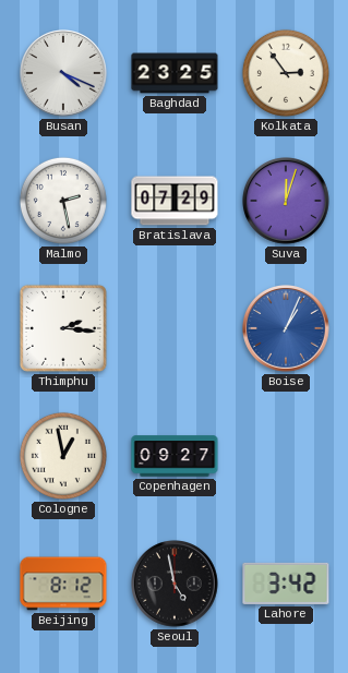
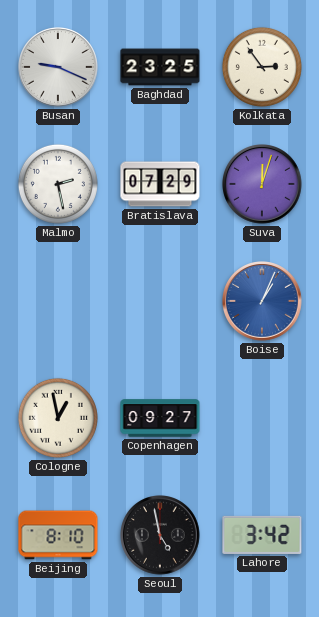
Busan: 4:19 -> 9:19 (59, 68)
Thimphu: 2:16 -> none (63, 328)
Beijing: 8:12 -> 8:10 (58, 535)
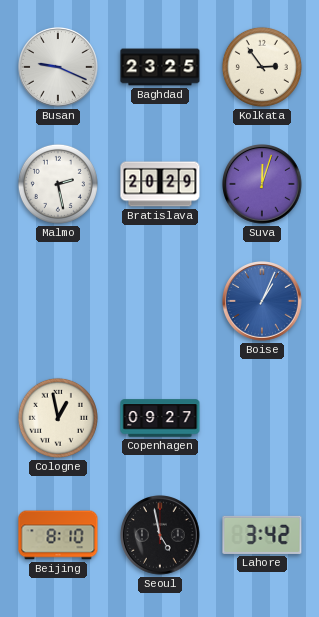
Bratislava: 07:29 -> 20:29 (160, 184)
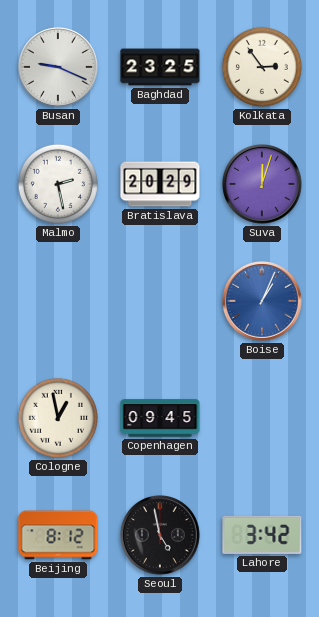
Copenhagen: 09:27 -> 09:45 (160, 418)
Beijing: 8:10 -> 8:12 (58, 535)
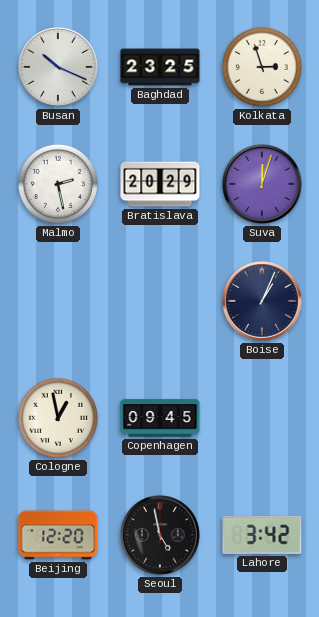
Busan: 9:19 -> 10:19 (59, 68)
Kolkata: 2:54 -> 2:57 (262, 67)
Boise dial: blue -> navy (263, 302)
Beijing: 8:12 -> 12:20 (58, 535)
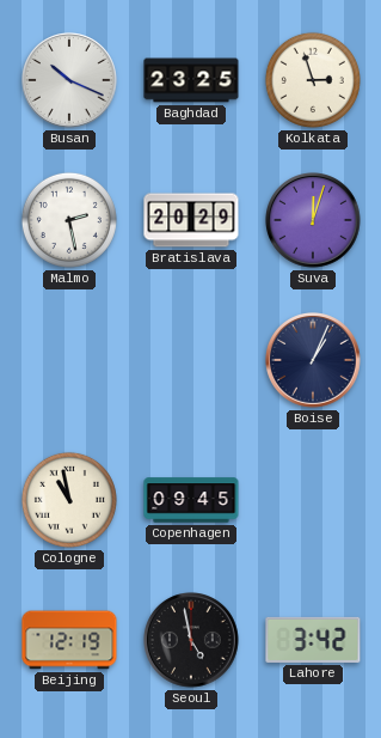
Cologne: 12:58 -> 10:58 (69, 500)
Beijing: 12:20 -> 12:19 (69, 640)
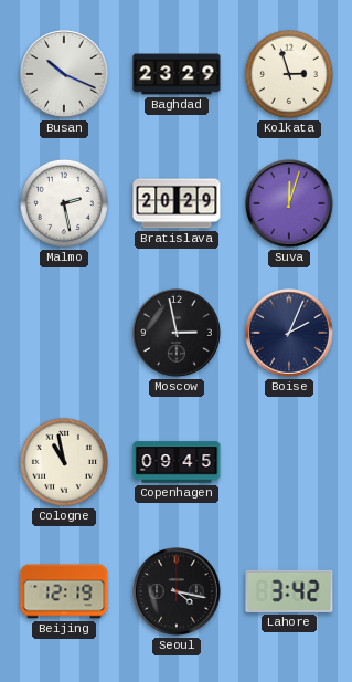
Baghdad: 23:25 -> 23:29 (177, 74)
Moscow: none -> 2:58 (178, 334)
Boise: 1:04 -> 2:04 (290, 334)
Seoul: 4:58 -> 4:17 (178, 592)
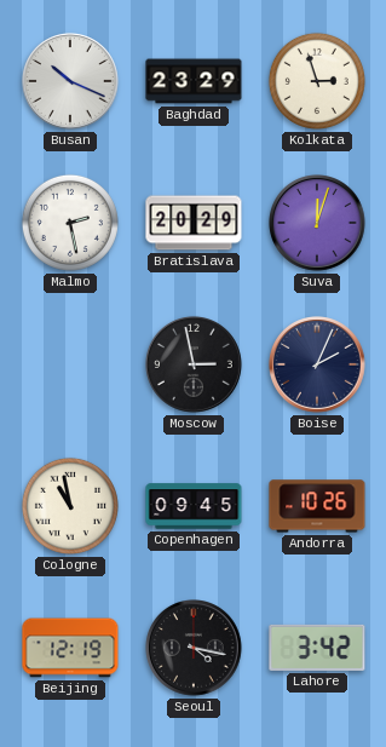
Andorra: none -> 10:26 (317, 506)
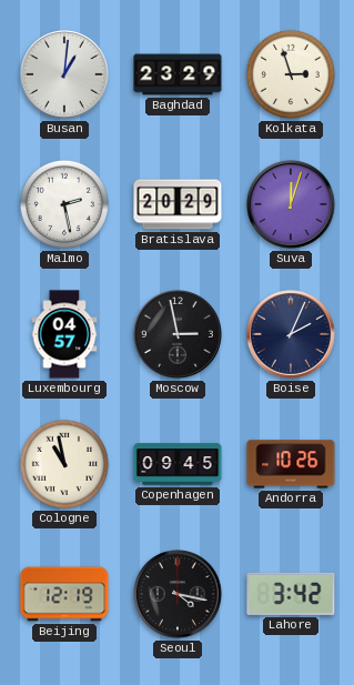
Busan: 10:19 -> 1:01 (65, 75)
Luxembourg: none -> 04:57 (64, 334)
